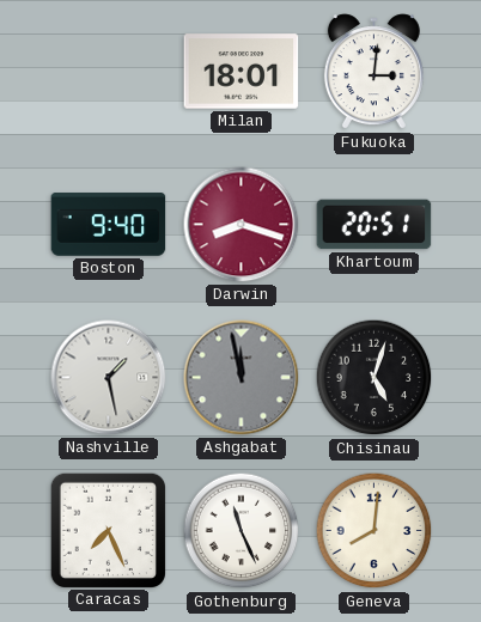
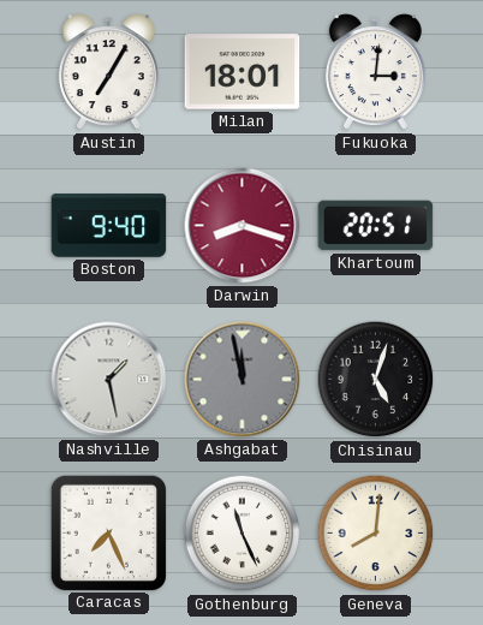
Austin: none -> 7:05 (108, 72)
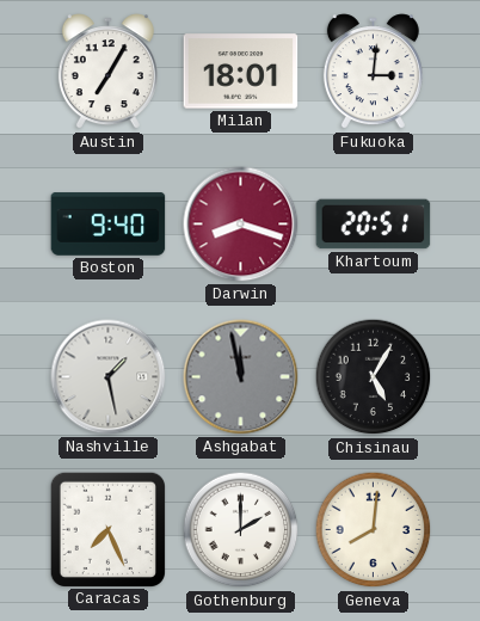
Chisinau: 5:03 -> 5:05 (374, 377)
Gothenburg: 11:26 -> 2:00 (241, 530)
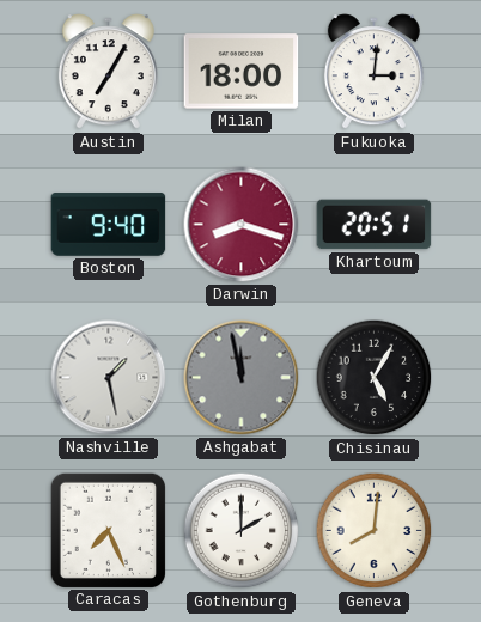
Milan: 18:01 -> 18:00 (242, 72)
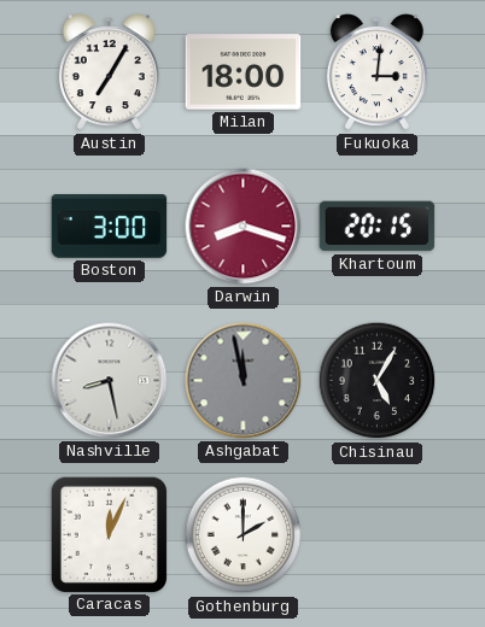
Boston: 9:40 -> 3:00 (110, 227)
Khartoum: 20:51 -> 20:15 (378, 227)
Nashville: 1:28 -> 8:28 (110, 381)
Caracas: 7:26 -> 12:04 (109, 534)
Geneva: 8:01 -> none (375, 531)
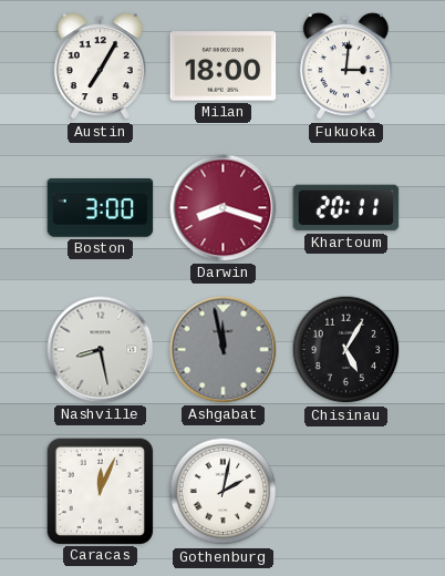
Khartoum: 20:15 -> 20:11 (346, 208)
Gothenburg: 2:00 -> 2:02 (224, 492)
